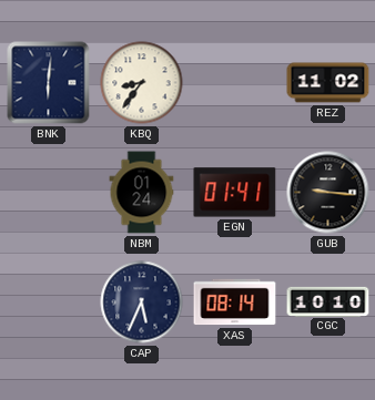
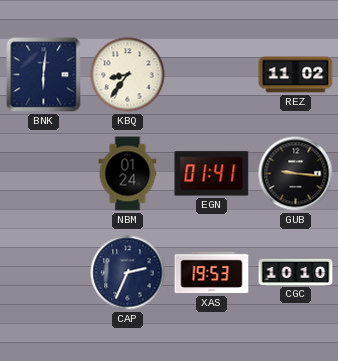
CAP: 5:34 -> 2:34 (128, 273)
XAS: 08:14 -> 19:53 (212, 273)
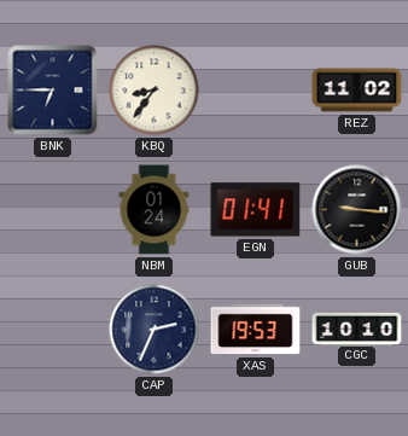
BNK: 6:01 -> 6:45 (53, 91)
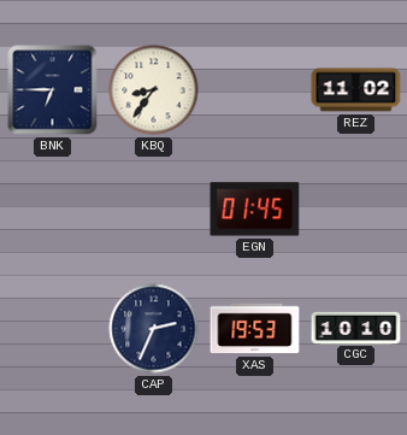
NBM: 01:24 -> none (155, 210)
EGN: 01:41 -> 01:45 (255, 210)
GUB: 9:16 -> none (357, 210)
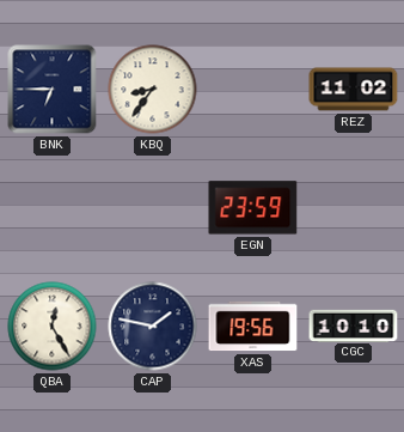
EGN: 01:45 -> 23:59 (253, 208)
QBA: none -> 12:25 (53, 327)
CAP: 2:34 -> 1:47 (153, 327)
XAS: 19:53 -> 19:56 (253, 327)
